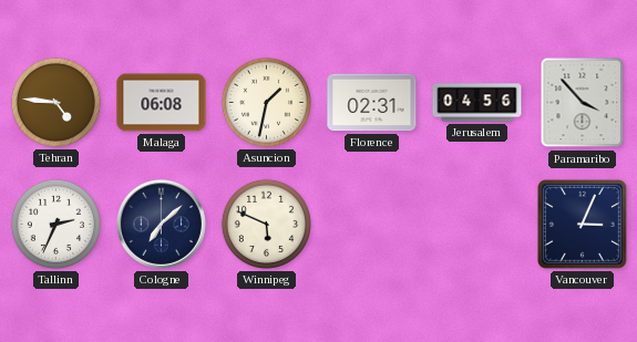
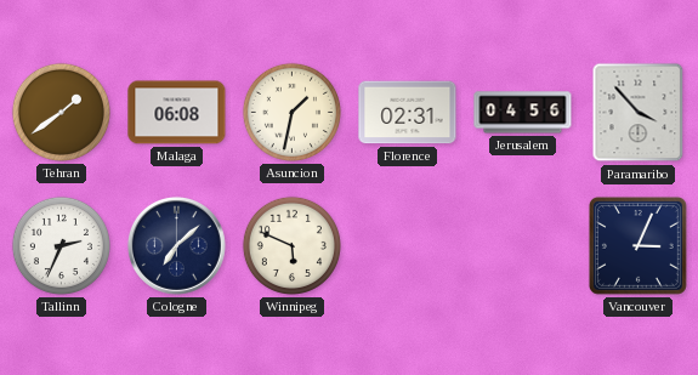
Tehran: 4:46 -> 1:39 (61, 112)
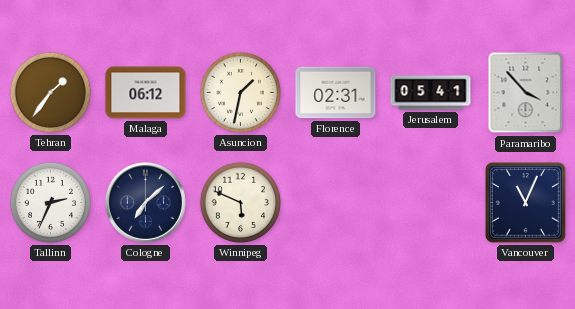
Tehran: 1:39 -> 1:36 (50, 92)
Malaga: 06:08 -> 06:12 (146, 93)
Jerusalem: 04:56 -> 05:41 (431, 93)
Vancouver: 3:04 -> 11:04 (525, 202)
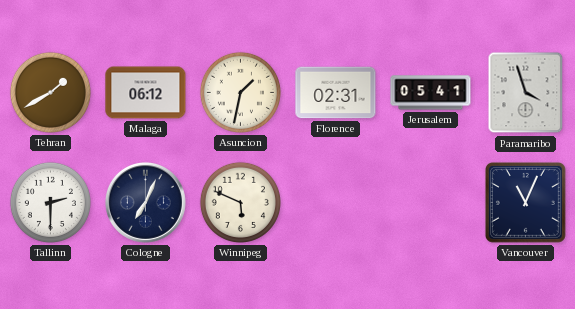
Tehran: 1:36 -> 1:40 (50, 92)
Paramaribo: 3:53 -> 3:57 (526, 93)
Tallinn: 2:34 -> 2:30 (50, 202)
Cologne: 7:08 -> 7:04 (145, 202)
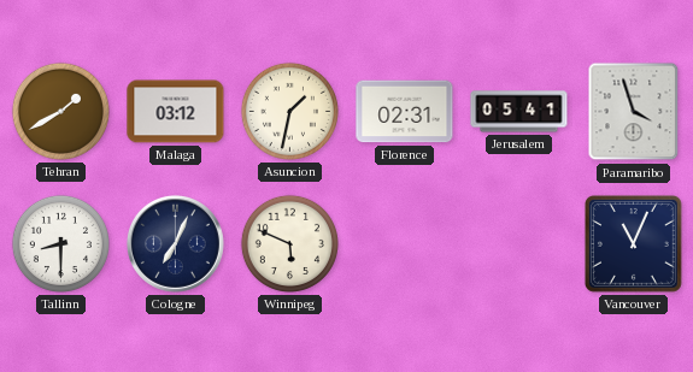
Malaga: 06:12 -> 03:12 (176, 112)
Tallinn: 2:30 -> 8:30 (60, 243)
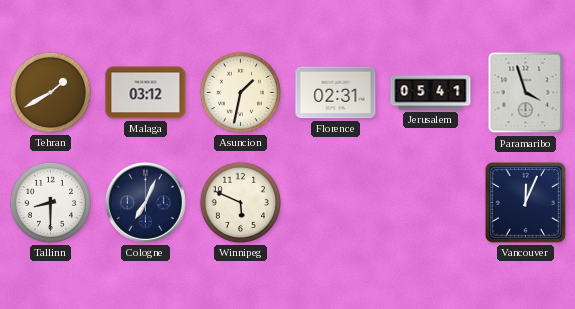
Vancouver: 11:04 -> 12:04 (525, 202)
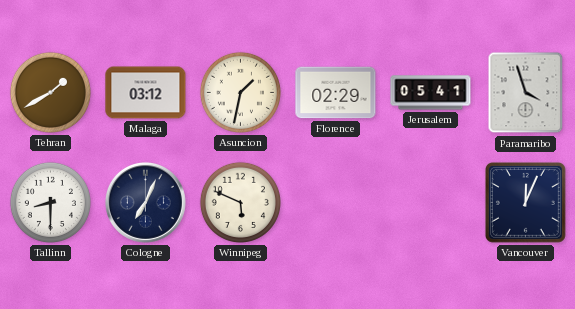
Florence: 02:31 -> 02:29 (336, 93)
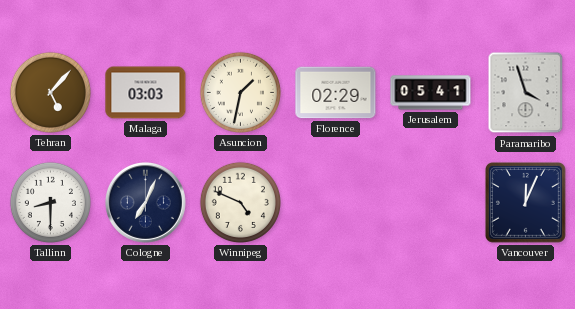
Tehran: 1:40 -> 5:07 (50, 92)
Malaga: 03:12 -> 03:03 (146, 93)
Winnipeg: 5:49 -> 4:49 (240, 202)
